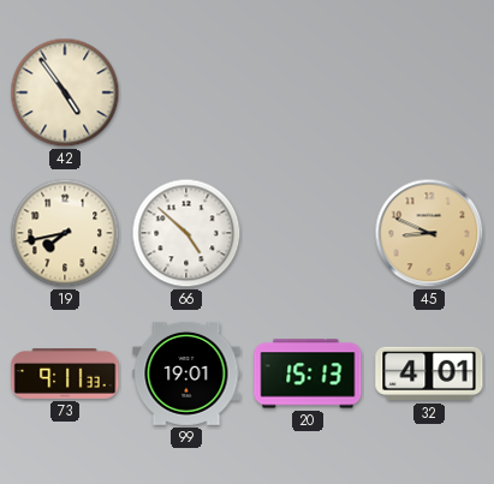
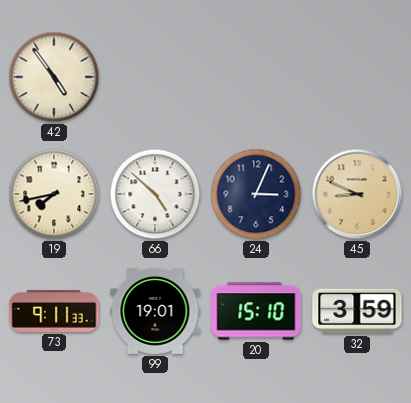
24: none -> 3:04 (256, 194)
20: 15:13 -> 15:10 (256, 311)
32: 4:01 -> 3:59 (357, 311)
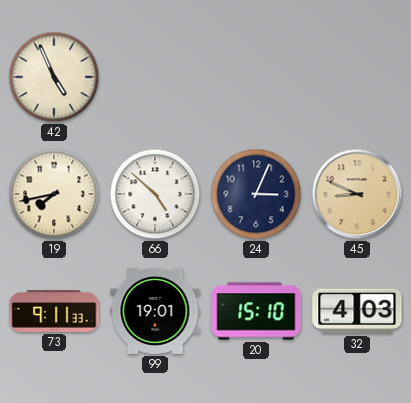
42: 4:54 -> 4:56 (54, 77)
32: 3:59 -> 4:03 (357, 311)
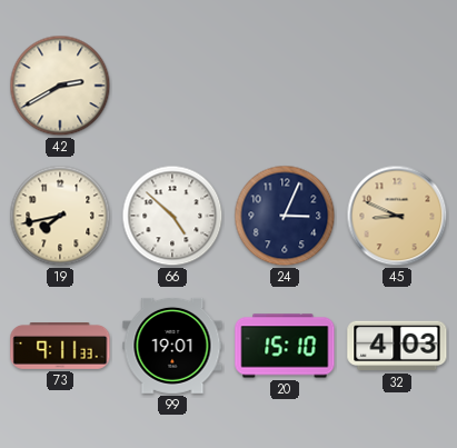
42: 4:56 -> 2:40 (60, 86)
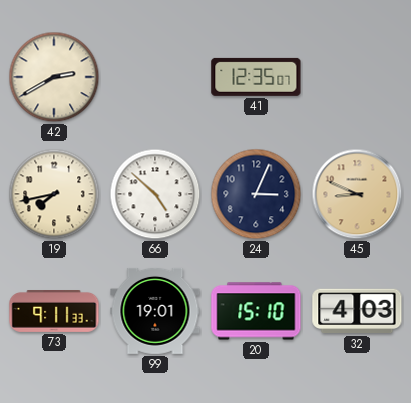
41: none -> 12:35 (256, 77)
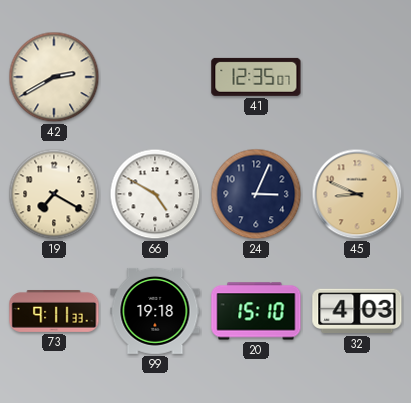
19: 7:43 -> 7:20 (54, 194)
66: 4:52 -> 4:50 (155, 194)
99: 19:01 -> 19:18 (155, 311)
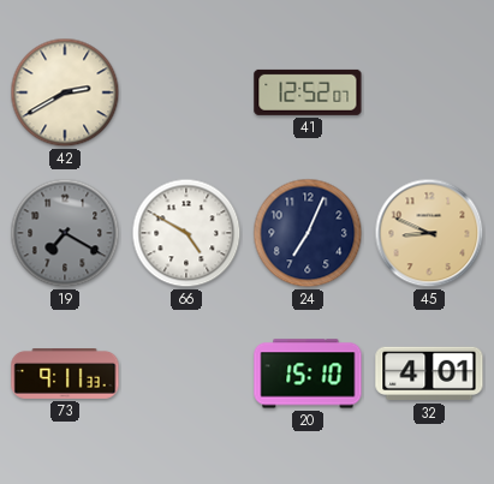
41: 12:35 -> 12:52 (308, 92)
19 dial: cream -> grey (65, 233)
24: 3:04 -> 7:04 (308, 233)
99: 19:18 -> none (155, 311)
32: 4:03 -> 4:01 (429, 374)
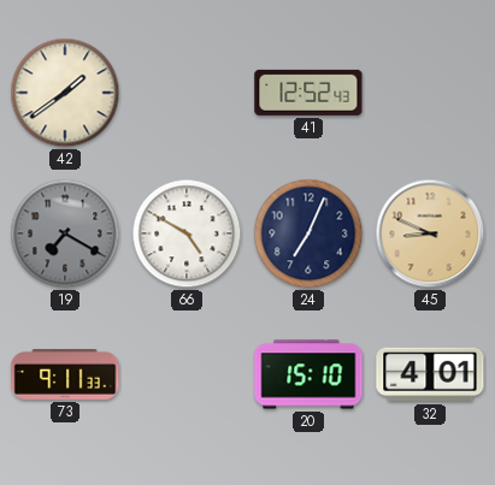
42: 2:40 -> 1:39 (65, 93)
41: 12:52:07 -> 12:52:43 (308, 93)
